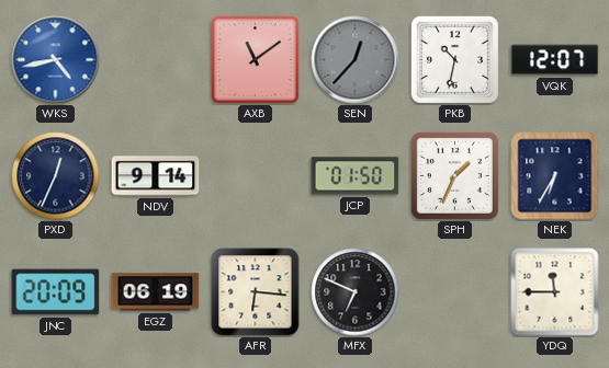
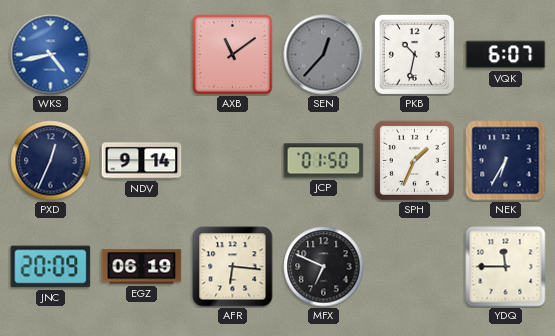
VQK: 12:07 -> 6:07 (506, 55)
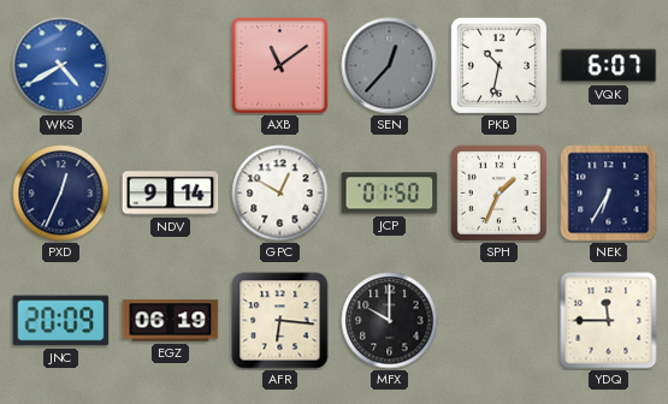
WKS: 4:43 -> 4:40 (61, 66)
GPC: none -> 12:50 (280, 194)
MFX: 6:49 -> 10:00 (390, 321)
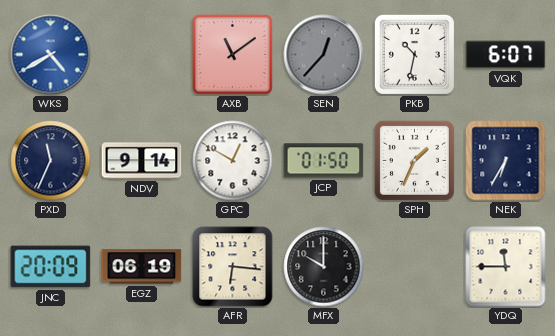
PXD: 12:34 -> 11:34 (51, 161)
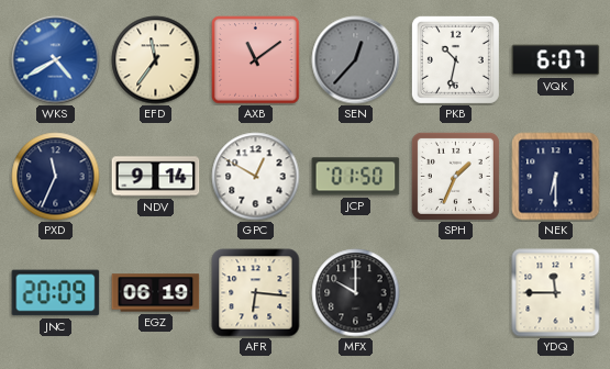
EFD: none -> 11:36 (156, 60)
NEK: 6:35 -> 6:30 (556, 177)
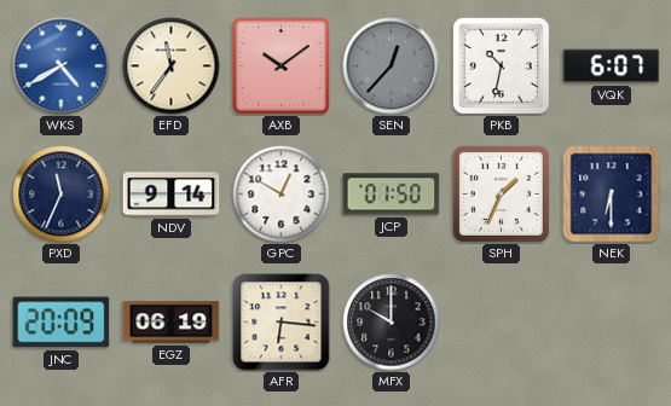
AXB: 11:09 -> 10:09 (282, 66)
YDQ: 11:45 -> none (556, 293)
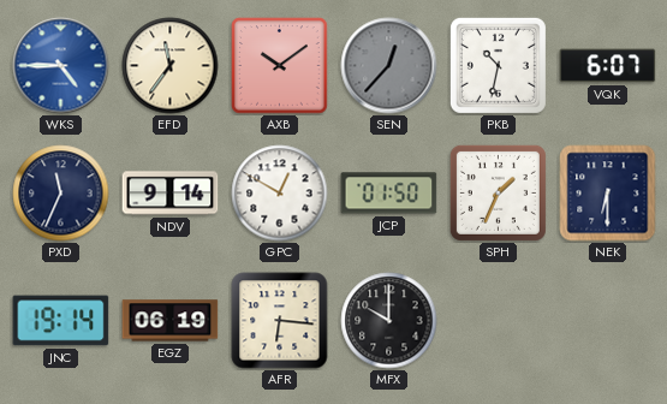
WKS: 4:40 -> 4:45 (61, 66)
JNC: 20:09 -> 19:14 (61, 321)
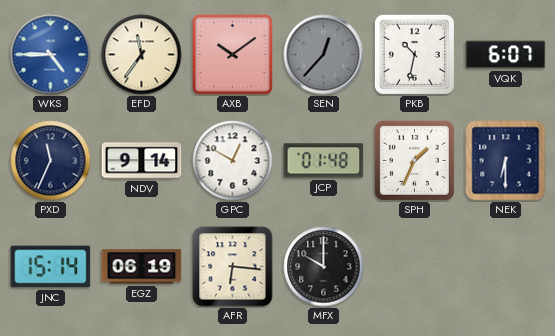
JCP: 01:50 -> 01:48 (324, 161)
JNC: 19:14 -> 15:14 (51, 267)
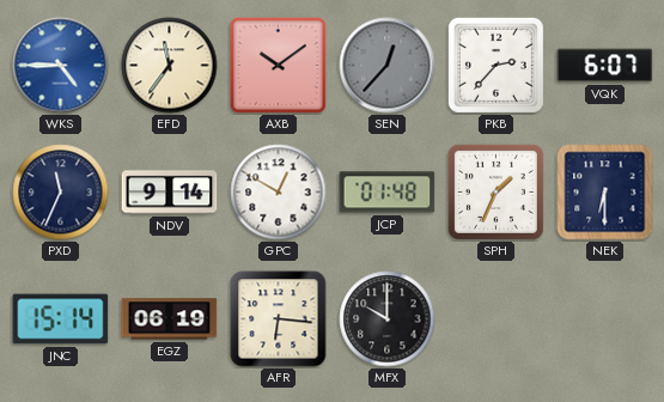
PKB: 10:32 -> 2:37 (495, 65)
